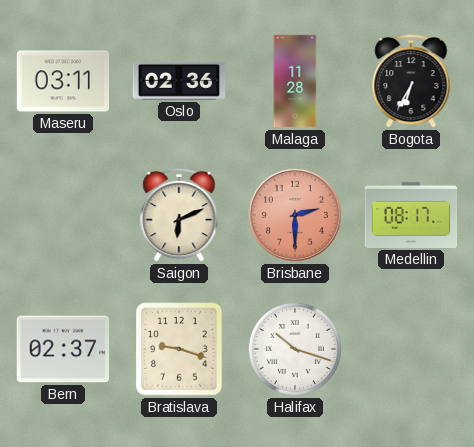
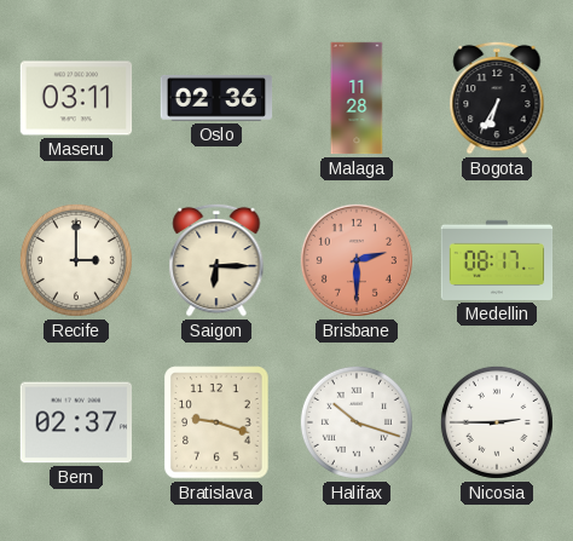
Recife: none -> 3:00 (76, 260)
Saigon: 6:11 -> 6:15 (216, 260)
Nicosia: none -> 2:45 (497, 422)
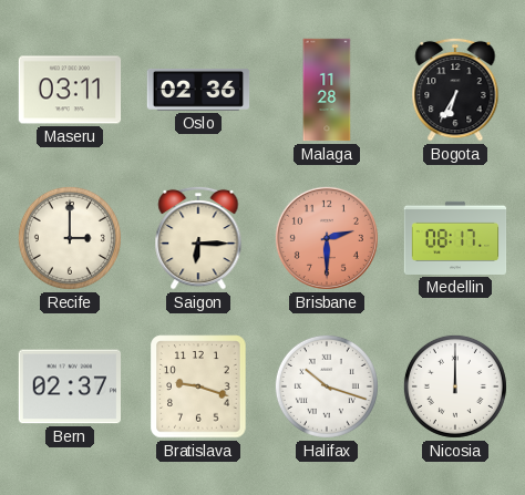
Nicosia: 2:45 -> 12:00 (455, 386)
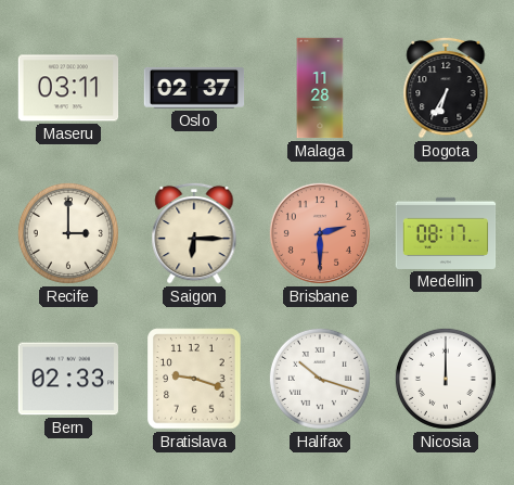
Oslo: 02:36 -> 02:37 (194, 88)
Bern: 02:37 -> 02:33 (67, 379)
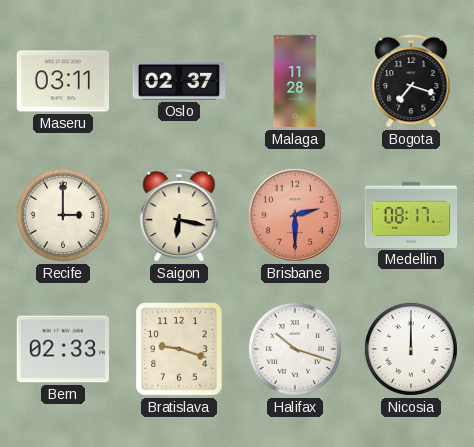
Bogota: 6:35 -> 7:18 (411, 81)
Saigon: 6:15 -> 6:17 (179, 215)
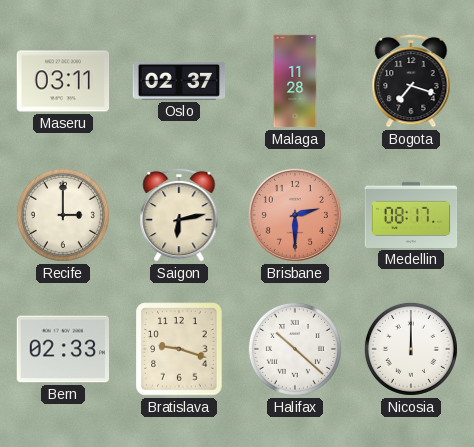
Saigon: 6:17 -> 6:13 (179, 215)
Halifax: 10:18 -> 10:22 (295, 349)
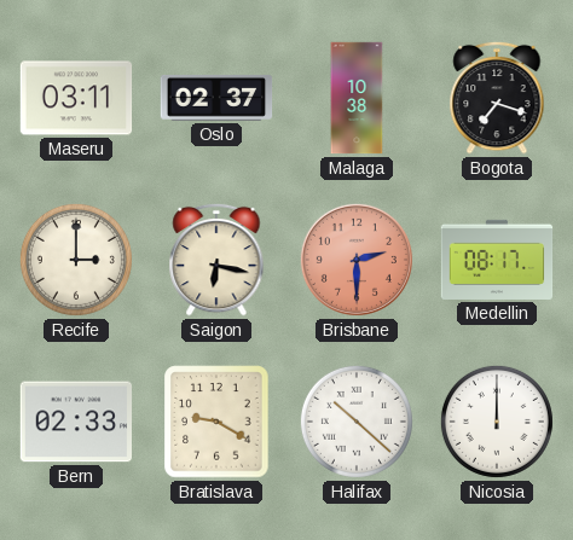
Malaga: 11:28 -> 10:38 (357, 98)
Saigon: 6:13 -> 6:17 (216, 260)
Bratislava: 9:18 -> 9:20 (216, 422)
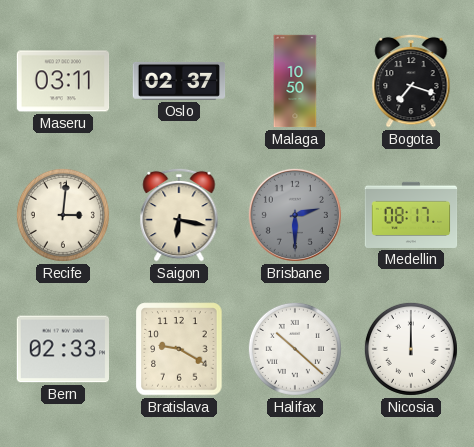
Malaga: 10:38 -> 10:50 (295, 81)
Recife: 3:00 -> 3:01 (63, 215)
Brisbane dial: salmon -> grey (295, 215)
